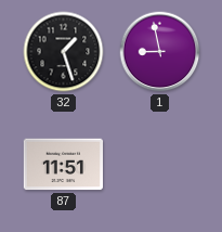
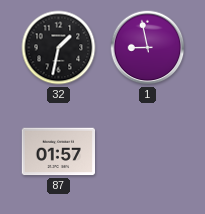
32: 1:27 -> 1:32 (59, 48)
87: 11:51 -> 01:57 (58, 152)
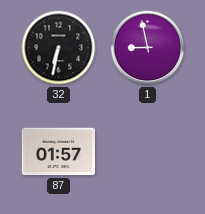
32: 1:32 -> 6:32 (59, 48)
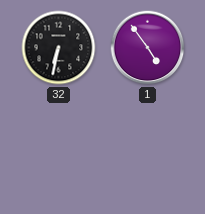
1: 8:58 -> 4:54 (148, 48)
87: 01:57 -> none (58, 152)
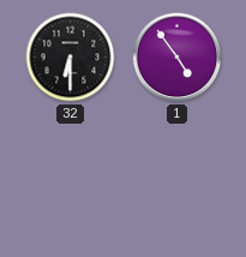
32: 6:32 -> 6:30 (71, 58)
